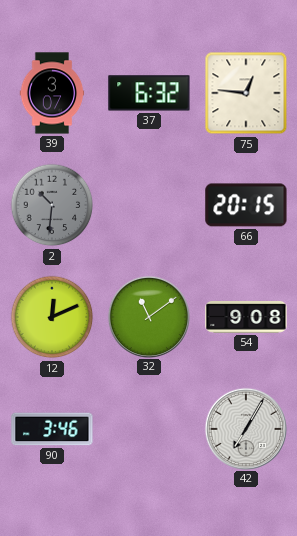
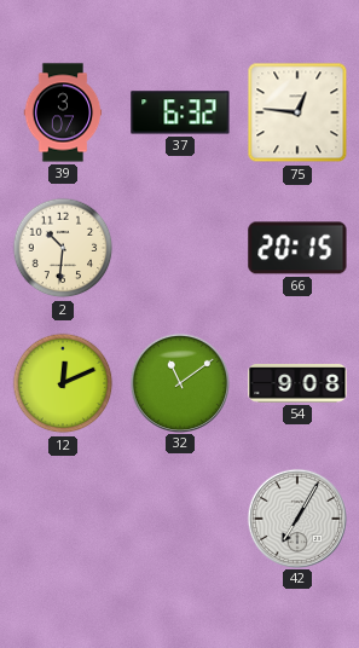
2 dial: grey -> cream (63, 248)
90: 3:46 -> none (52, 429)
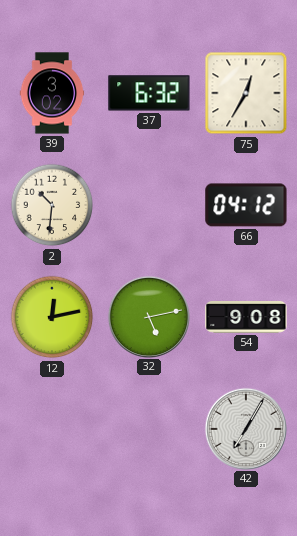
39: 3:07 -> 3:02 (52, 93)
75: 12:46 -> 12:35 (246, 93)
66: 20:15 -> 04:12 (246, 205)
12: 12:11 -> 12:13 (52, 317)
32: 11:09 -> 5:13 (148, 316)
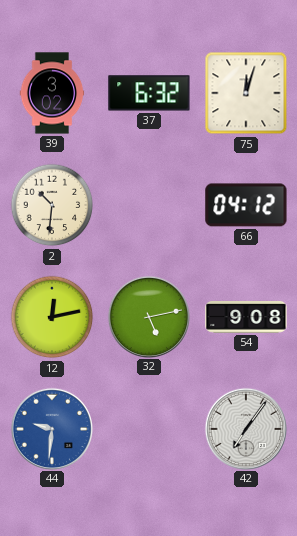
75: 12:35 -> 12:03 (246, 93)
44: none -> 9:31 (51, 428)
42: 7:05 -> 7:06 (245, 428)
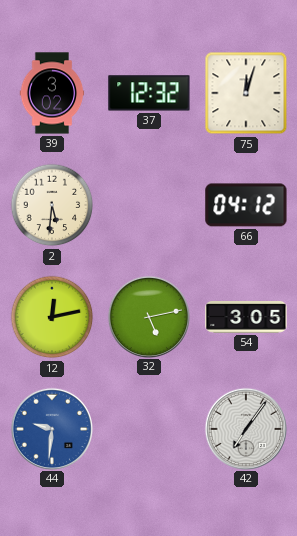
37: 6:32 -> 12:32 (149, 93)
2: 10:31 -> 5:31 (52, 205)
54: 9:08 -> 3:05 (246, 318)
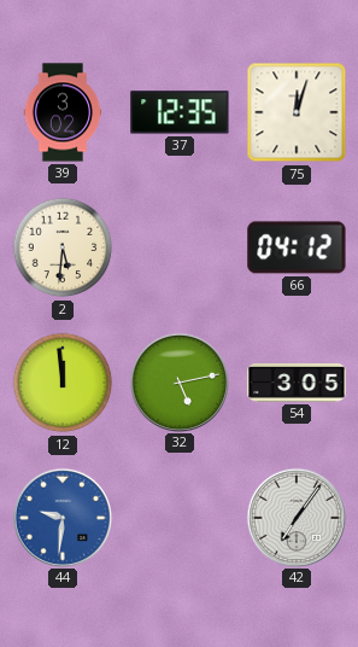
37: 12:32 -> 12:35 (180, 112)
12: 12:13 -> 11:59 (63, 383)
